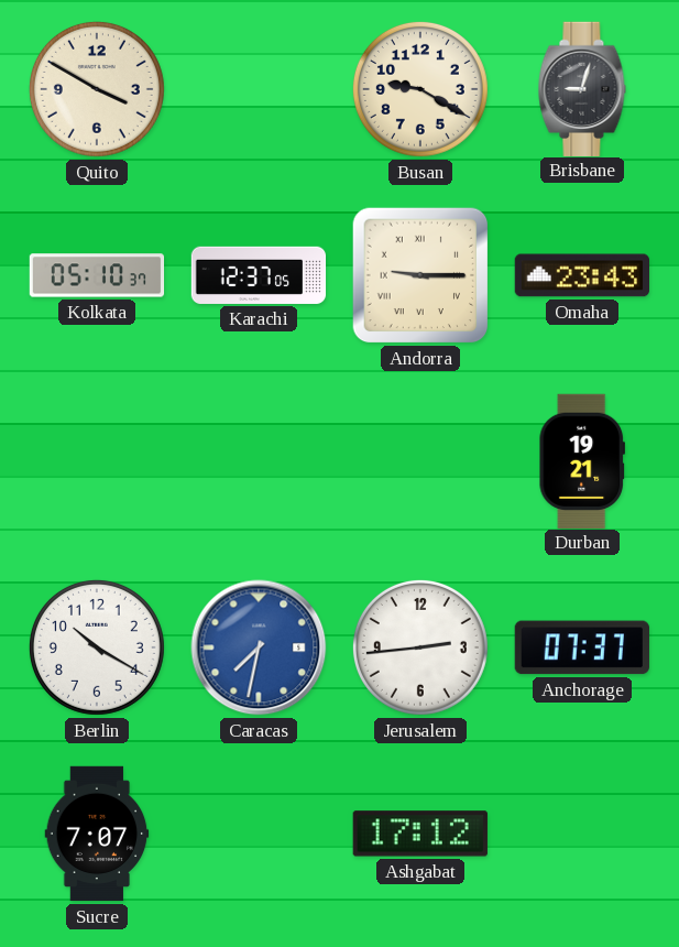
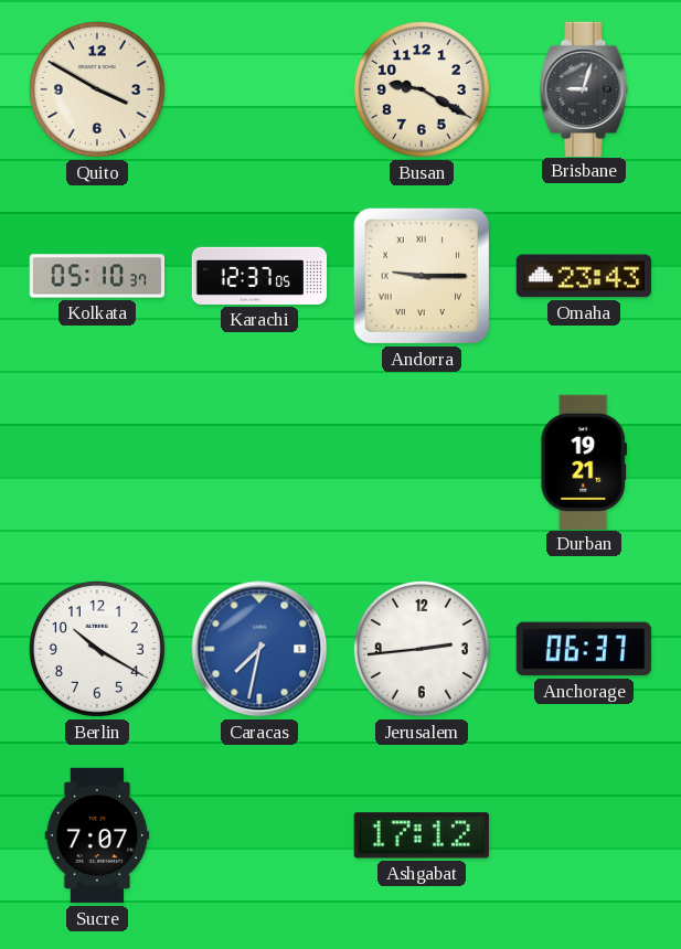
Anchorage: 07:37 -> 06:37 (584, 649)
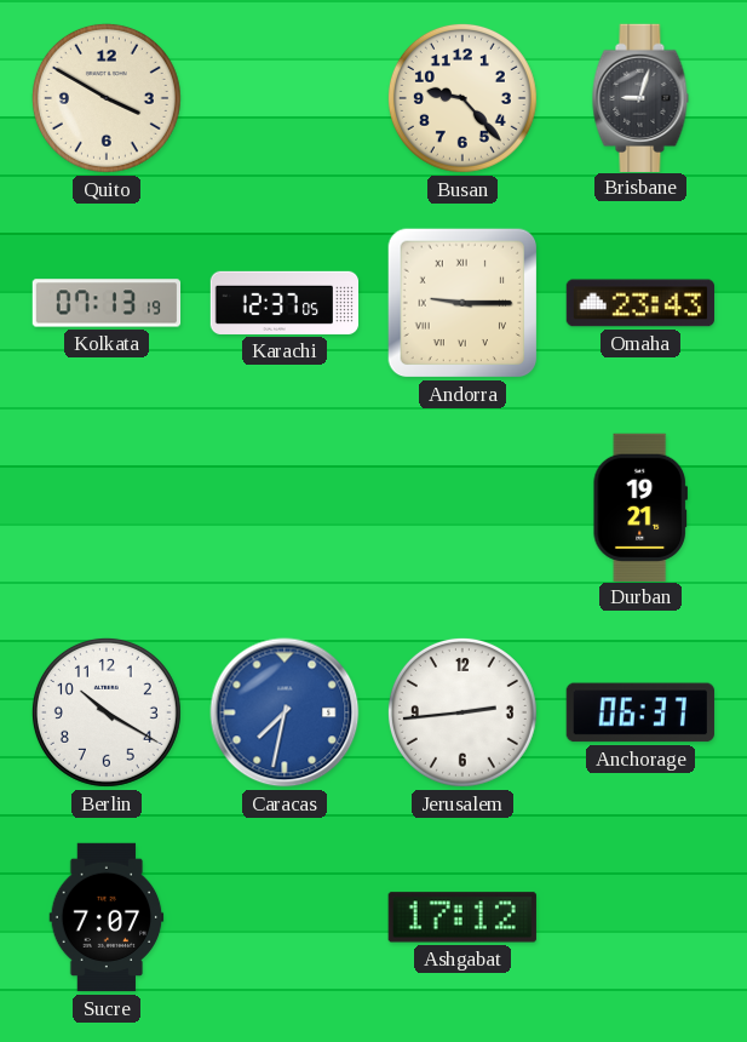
Busan: 9:20 -> 9:23 (462, 98)
Kolkata: 05:10 -> 07:13 (107, 303)
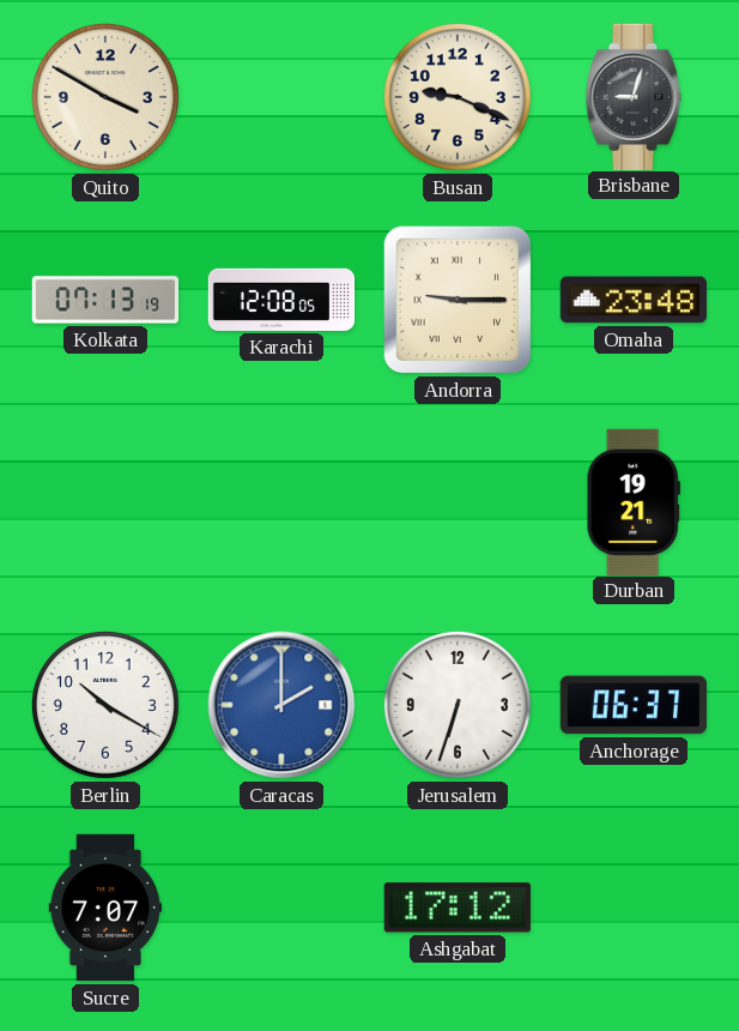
Busan: 9:23 -> 9:19 (458, 97)
Karachi: 12:37 -> 12:08 (281, 300)
Omaha: 23:43 -> 23:48 (632, 300)
Caracas: 7:32 -> 2:00 (281, 705)
Jerusalem: 2:44 -> 6:33 (458, 705)
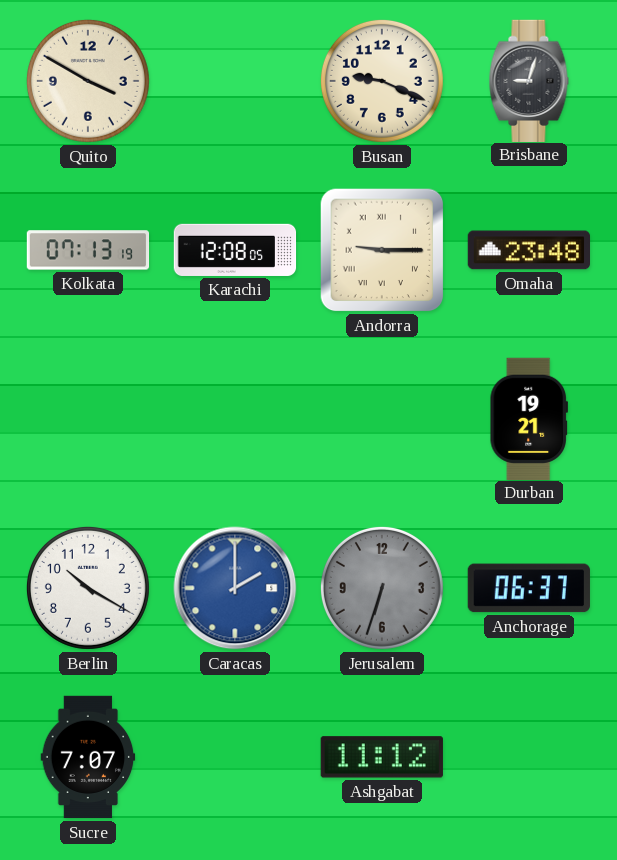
Jerusalem dial: white -> grey (382, 588)
Ashgabat: 17:12 -> 11:12 (382, 757)
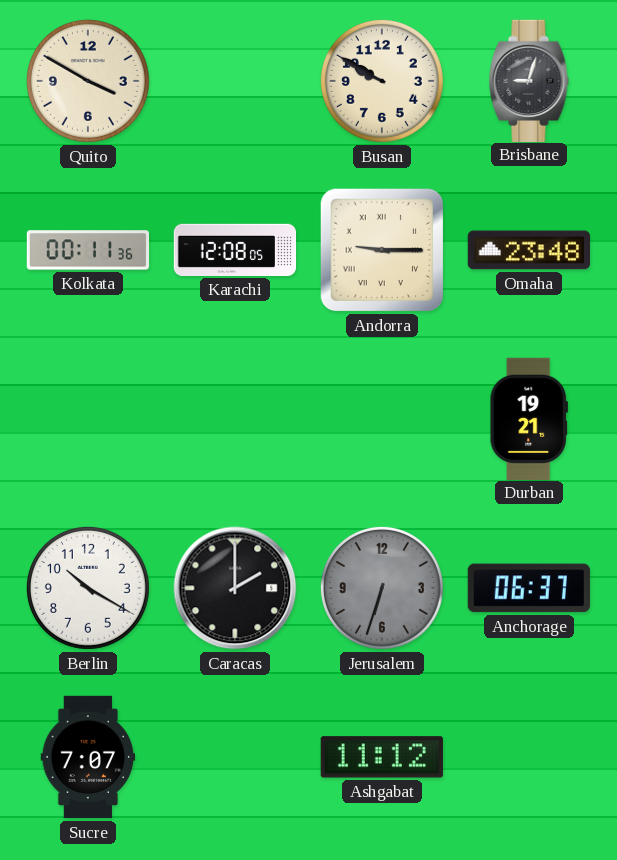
Busan: 9:19 -> 9:50 (382, 81)
Kolkata: 07:13 -> 00:11 (88, 250)
Caracas dial: blue -> black (235, 588)
